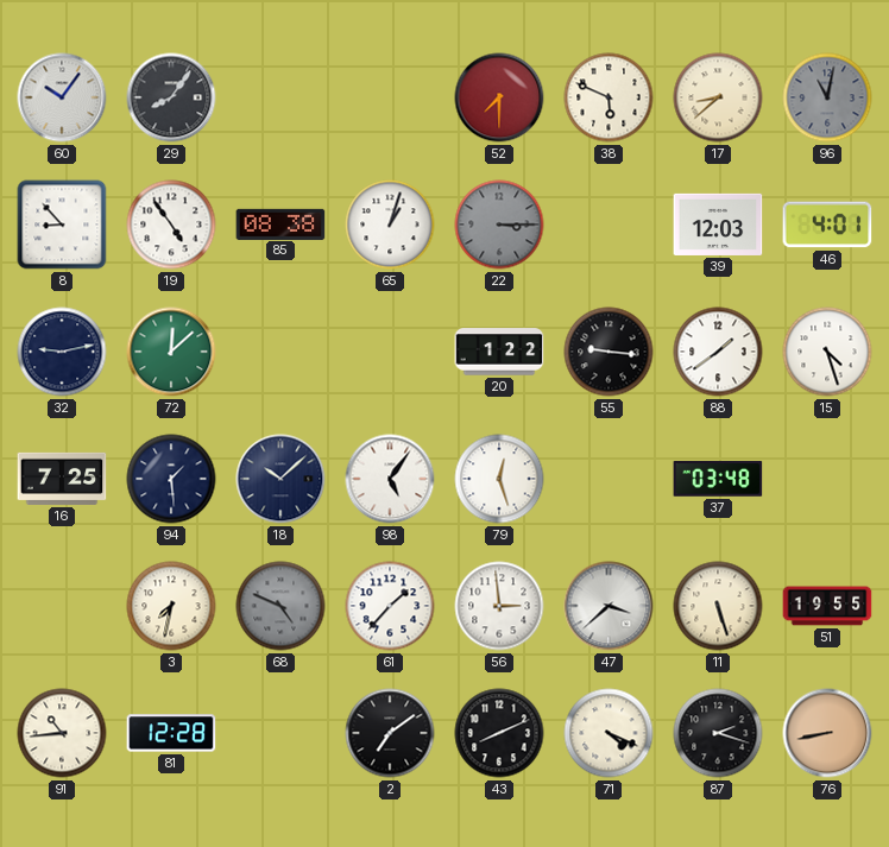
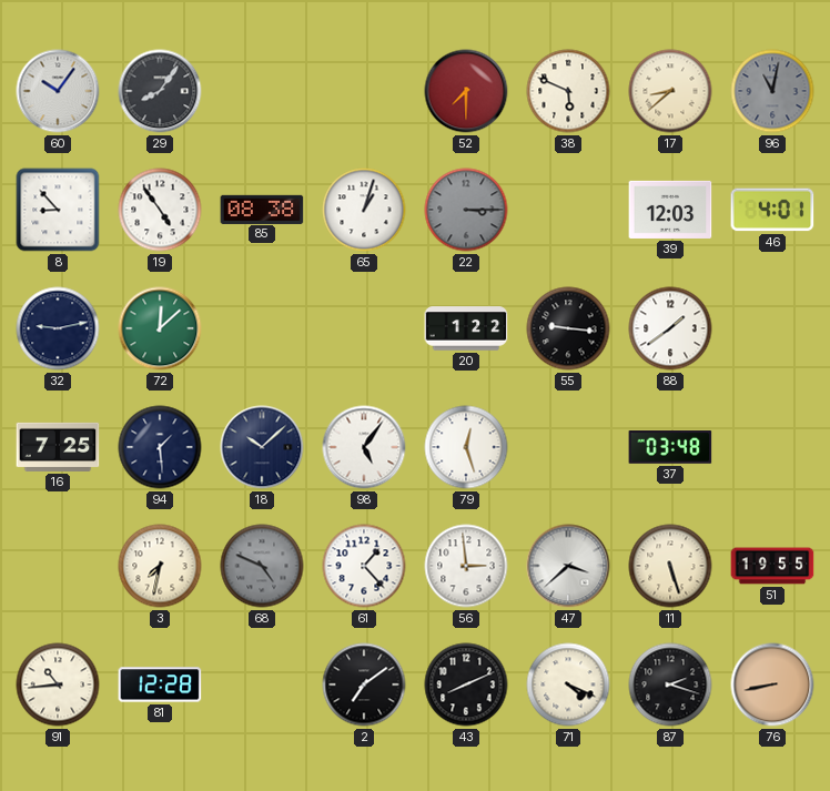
15: 4:27 -> none (827, 352)
61: 1:37 -> 1:23 (364, 566)
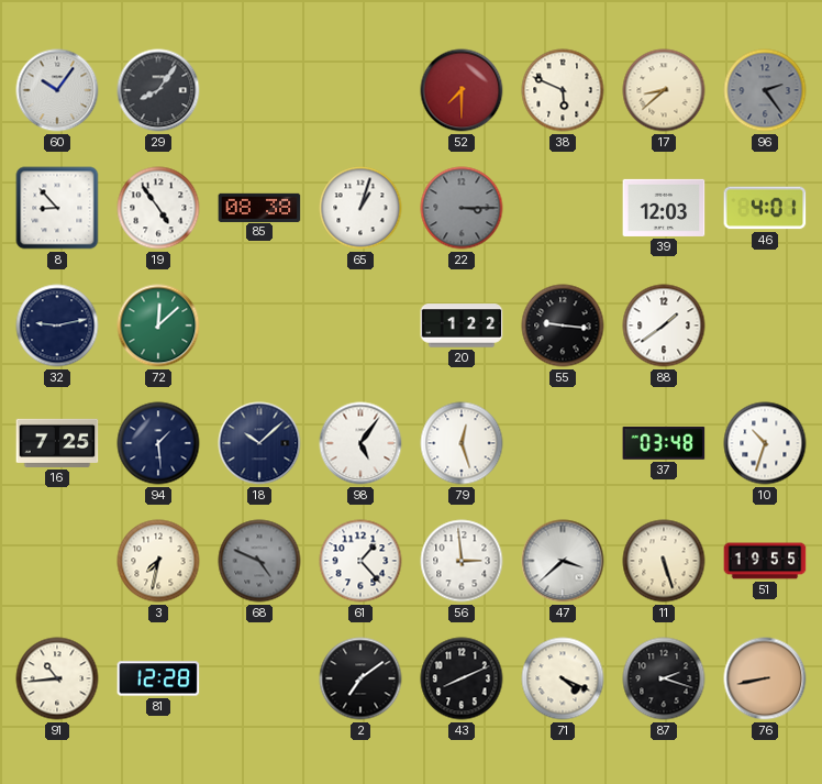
96: 11:02 -> 2:24 (765, 90)
10: none -> 10:33 (765, 443)
